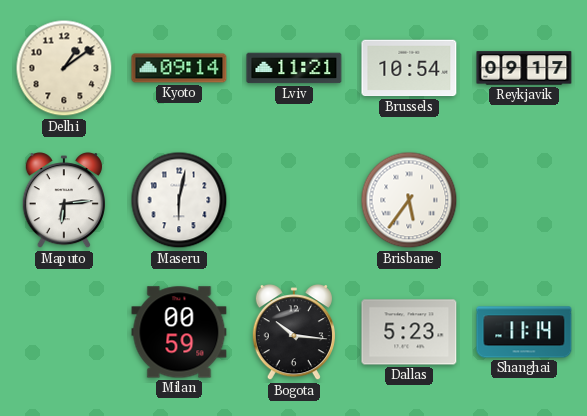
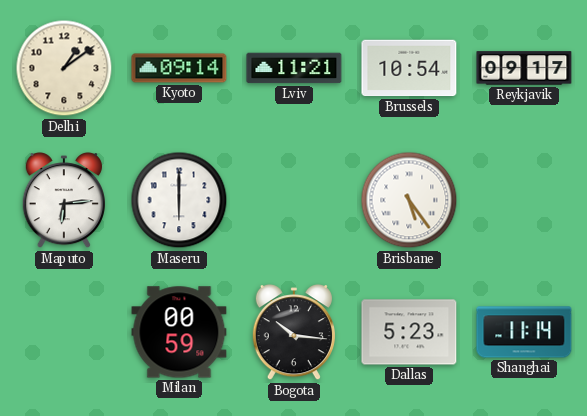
Maseru: 6:02 -> 6:00 (179, 200)
Brisbane: 5:36 -> 5:24 (409, 200)
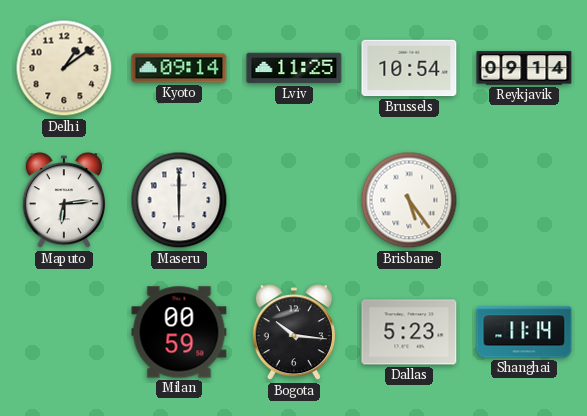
Lviv: 11:21 -> 11:25 (294, 68)
Reykjavik: 09:17 -> 09:14 (524, 68)
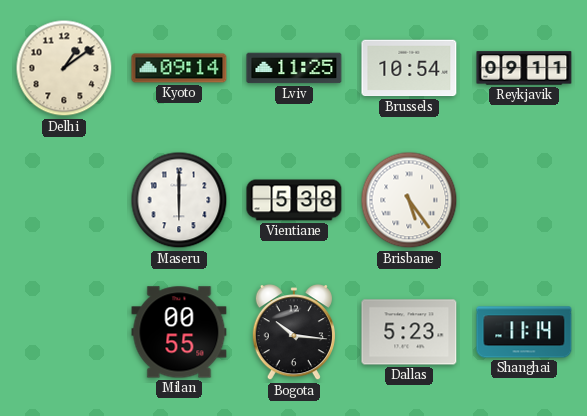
Reykjavik: 09:14 -> 09:11 (524, 68)
Maputo: 6:14 -> none (64, 201)
Vientiane: none -> 5:38 (294, 200)
Milan: 00:59 -> 00:55 (179, 332)
